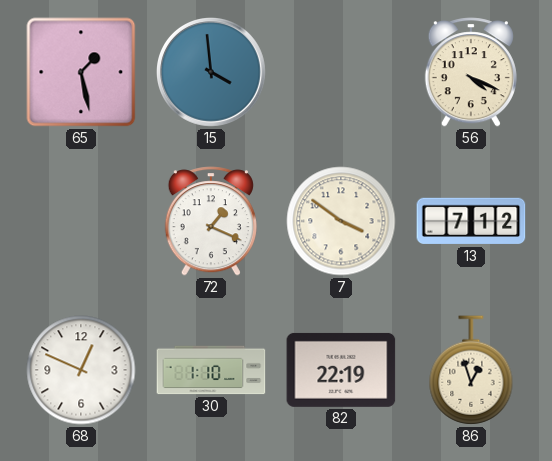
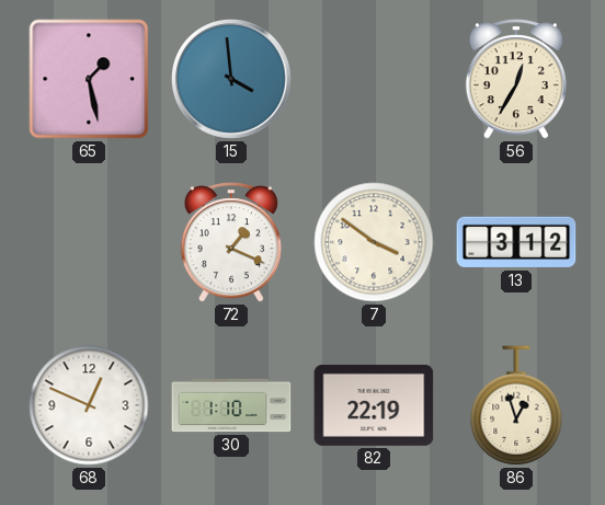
56: 4:19 -> 12:35 (516, 79)
13: 7:12 -> 3:12 (516, 242)
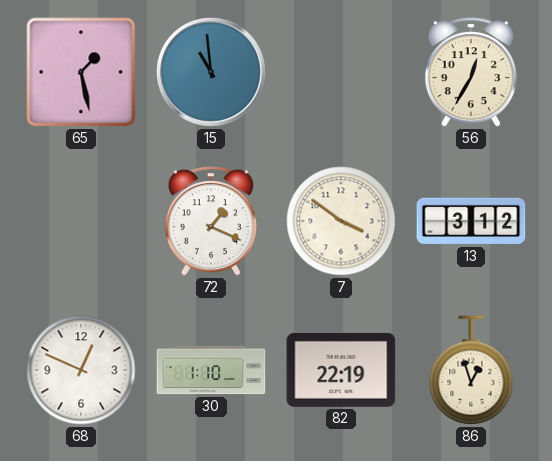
15: 3:59 -> 10:59 (212, 73)
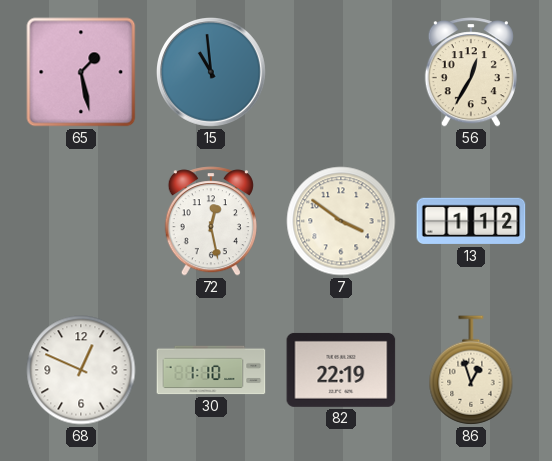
72: 1:19 -> 12:28 (211, 221)
13: 3:12 -> 1:12 (471, 221)
